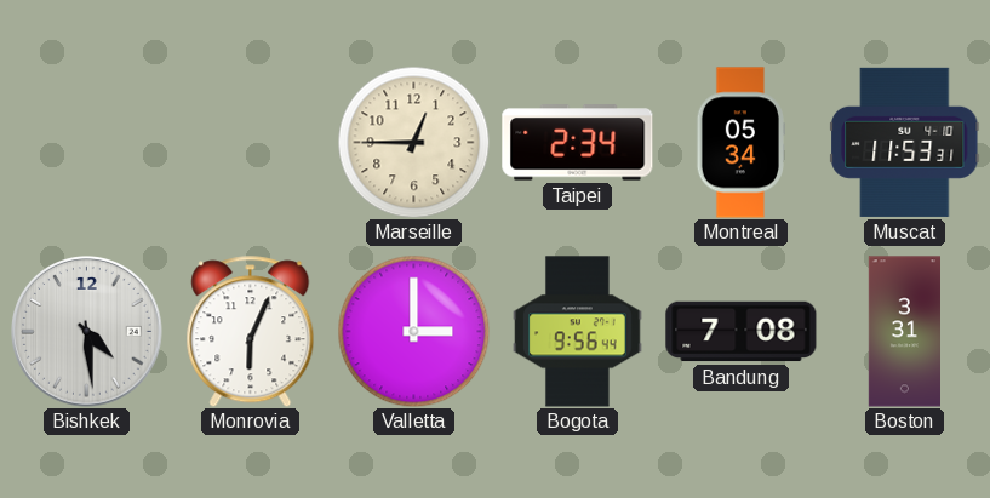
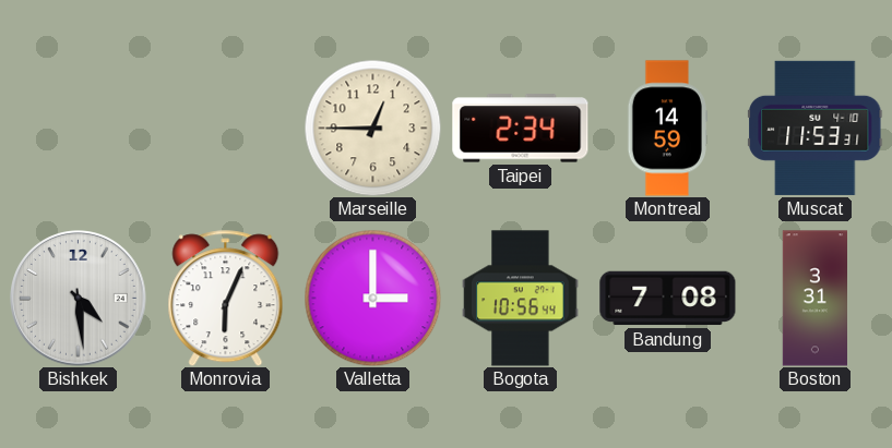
Montreal: 05:34 -> 14:59 (667, 129)
Bogota: 9:56 -> 10:56 (521, 299)
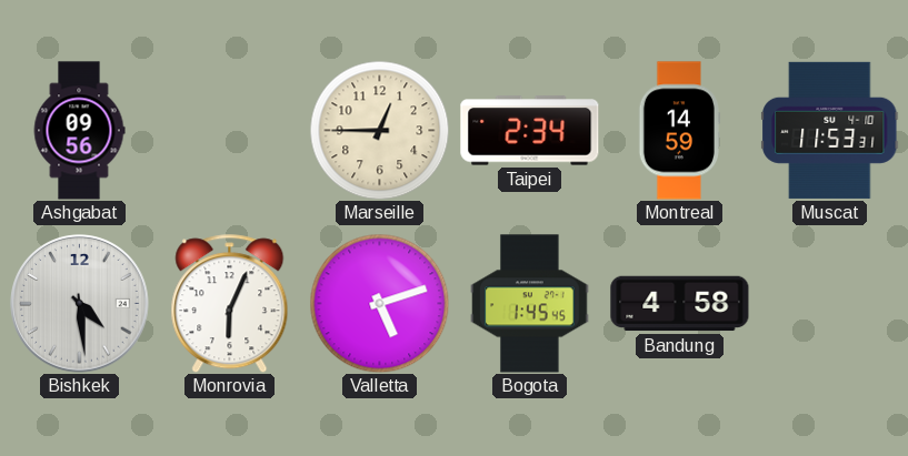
Ashgabat: none -> 09:56 (79, 131)
Valletta: 3:00 -> 5:12 (379, 303)
Bogota: 10:56 -> 1:45 (530, 304)
Bandung: 7:08 -> 4:58 (680, 304)
Boston: 3:31 -> none (814, 299)
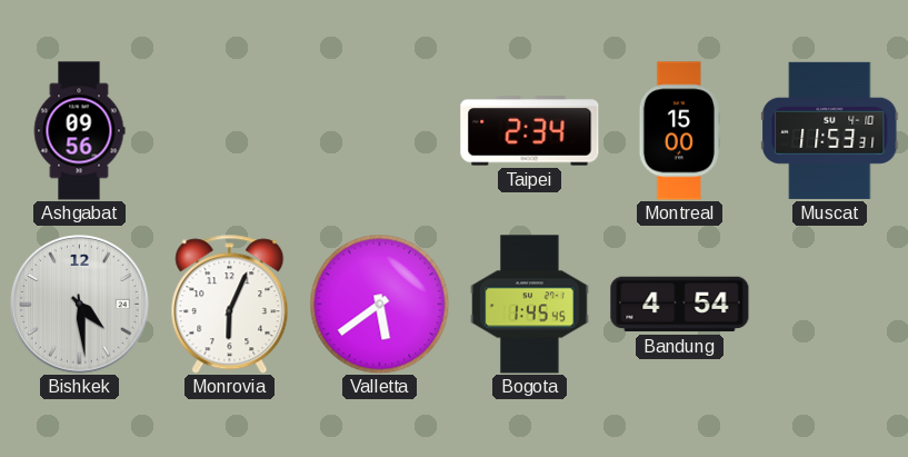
Marseille: 12:45 -> none (379, 130)
Montreal: 14:59 -> 15:00 (679, 131)
Valletta: 5:12 -> 5:39 (379, 304)
Bandung: 4:58 -> 4:54 (680, 305)
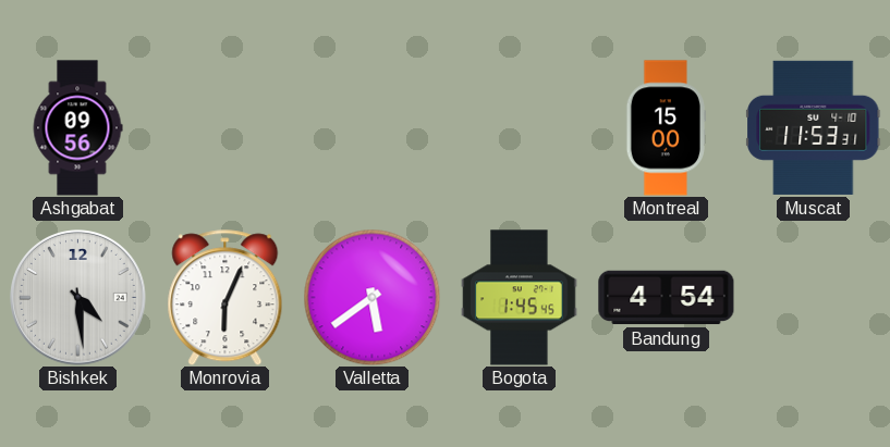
Taipei: 2:34 -> none (530, 131)
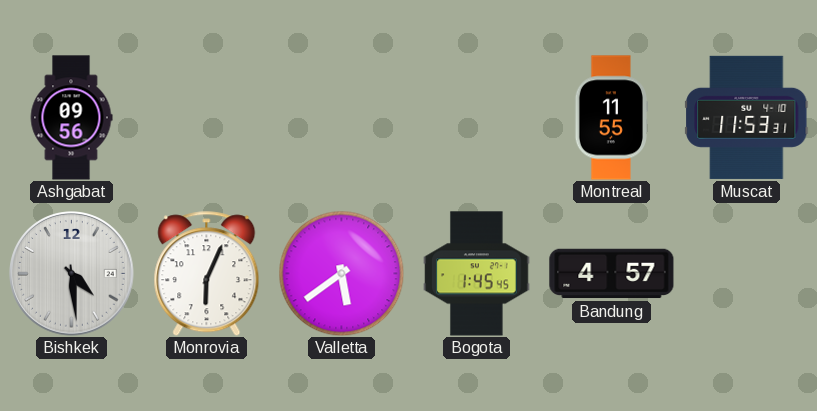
Montreal: 15:00 -> 11:55 (611, 118)
Bandung: 4:54 -> 4:57 (612, 274)
